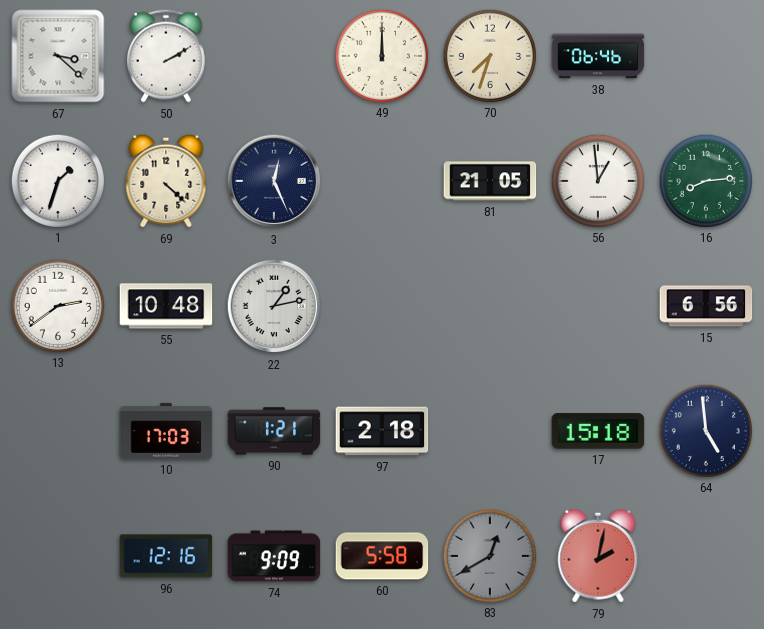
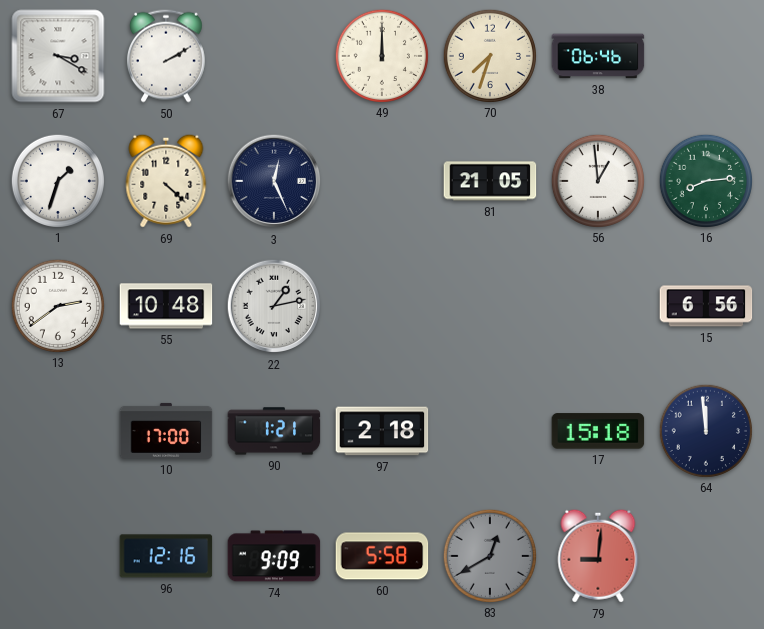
67: 3:22 -> 3:20 (58, 56)
10: 17:03 -> 17:00 (166, 431)
64: 4:59 -> 11:59 (705, 430)
79: 2:02 -> 9:01 (598, 556)
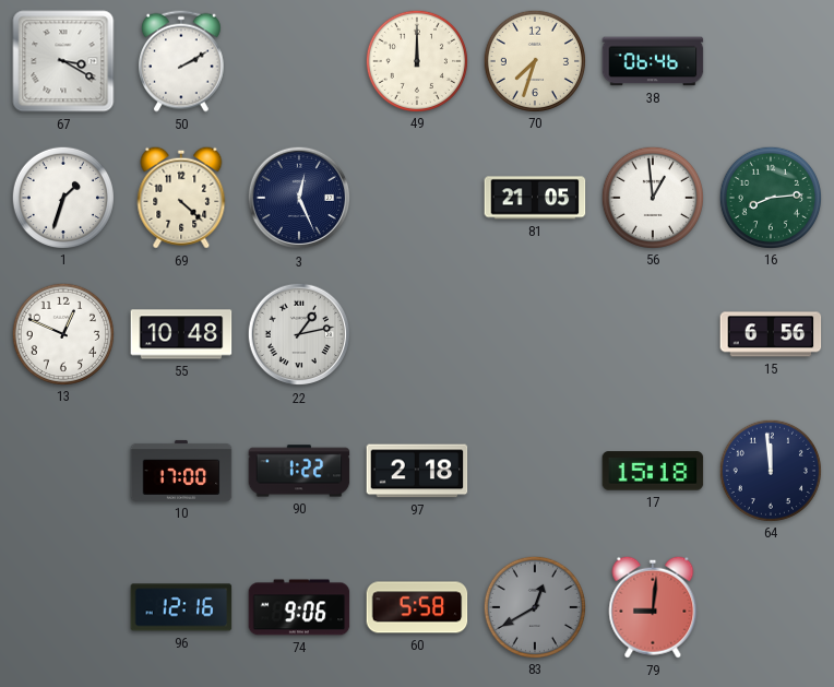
13: 2:39 -> 12:49 (62, 333)
90: 1:21 -> 1:22 (299, 471)
74: 9:09 -> 9:06 (299, 607)
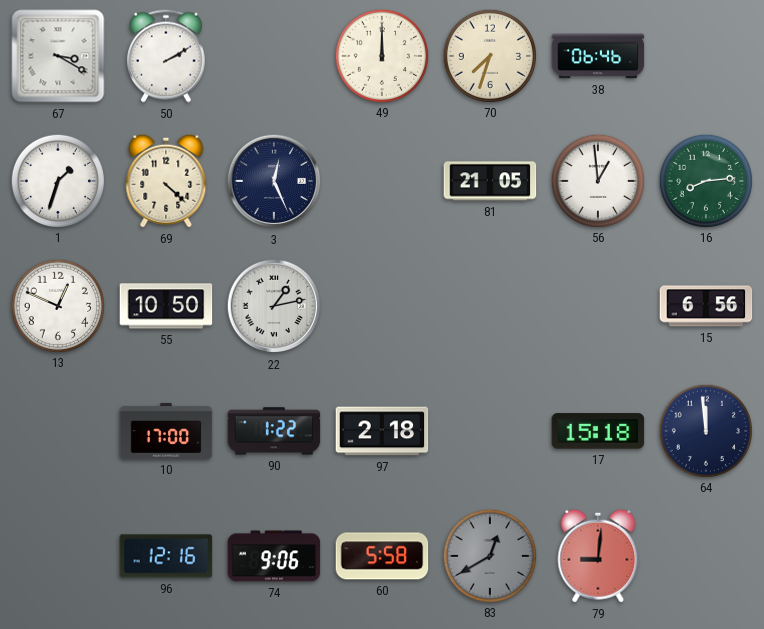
55: 10:48 -> 10:50 (166, 306)
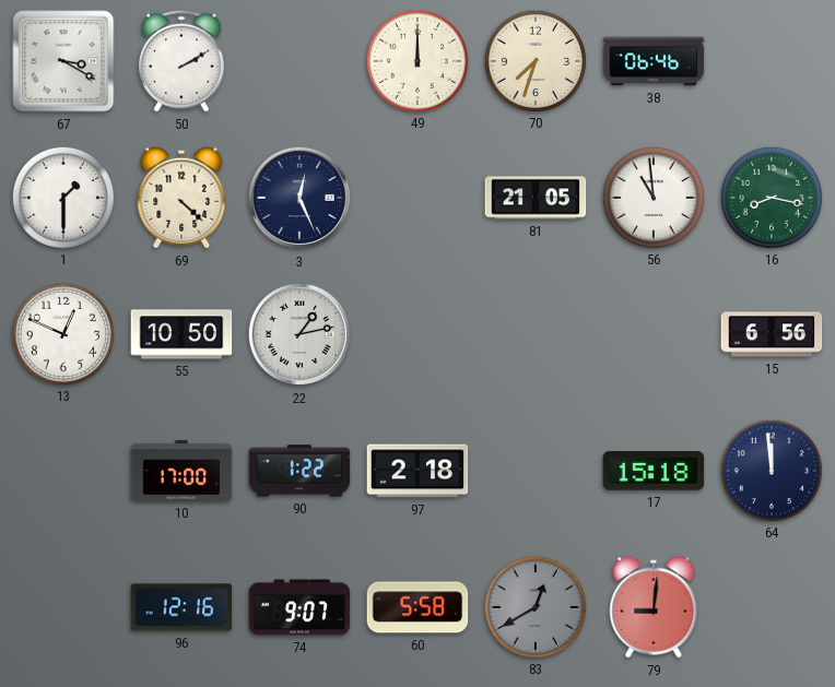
1: 1:33 -> 1:30 (62, 197)
56: 12:59 -> 10:59 (652, 197)
16: 8:14 -> 8:17 (771, 197)
74: 9:06 -> 9:07 (299, 607)
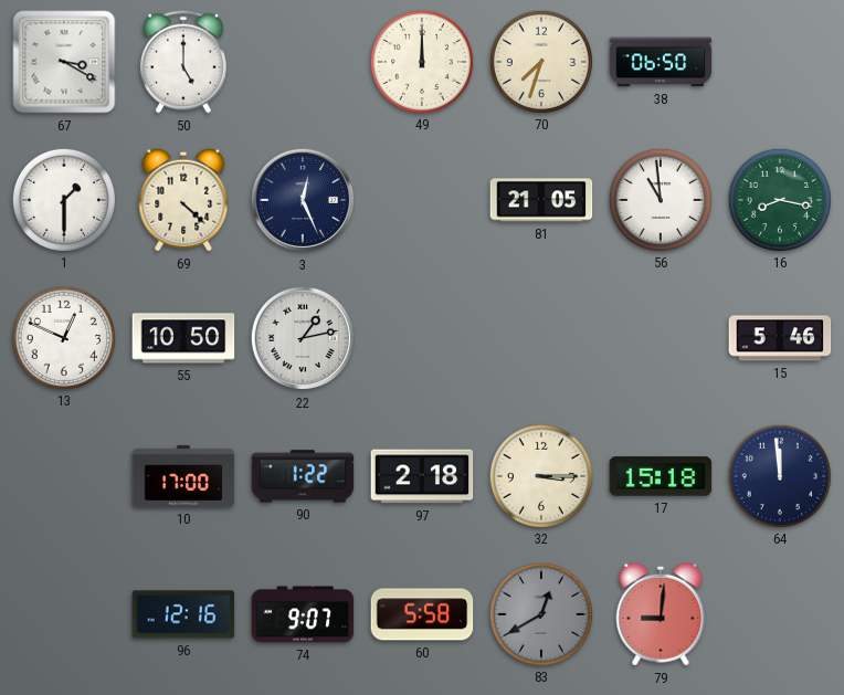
50: 2:10 -> 5:00 (183, 62)
38: 06:46 -> 06:50 (661, 62)
15: 6:56 -> 5:46 (780, 338)
32: none -> 3:15 (540, 475)
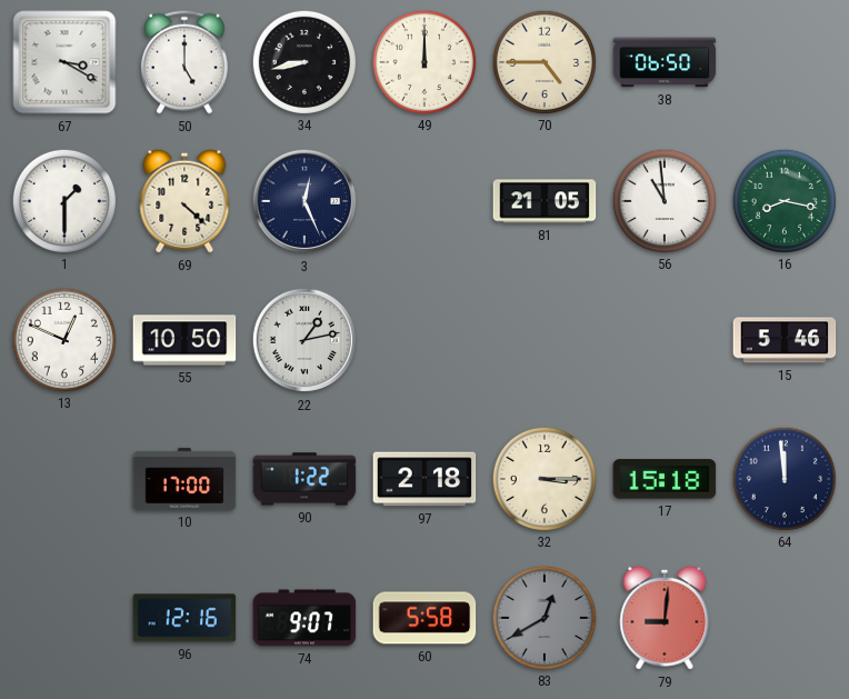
34: none -> 8:43 (303, 61)
70: 7:33 -> 4:45 (543, 61)
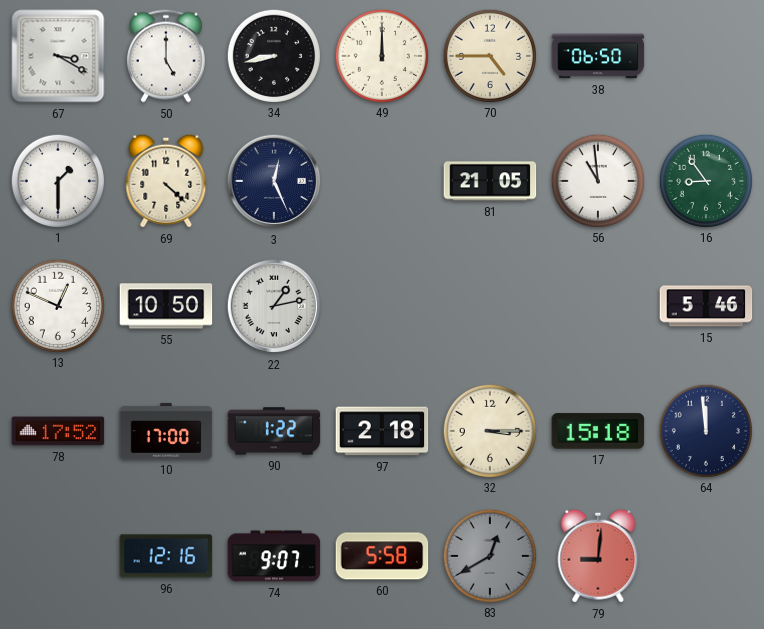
16: 8:17 -> 8:54 (705, 180)
78: none -> 17:52 (58, 431)
